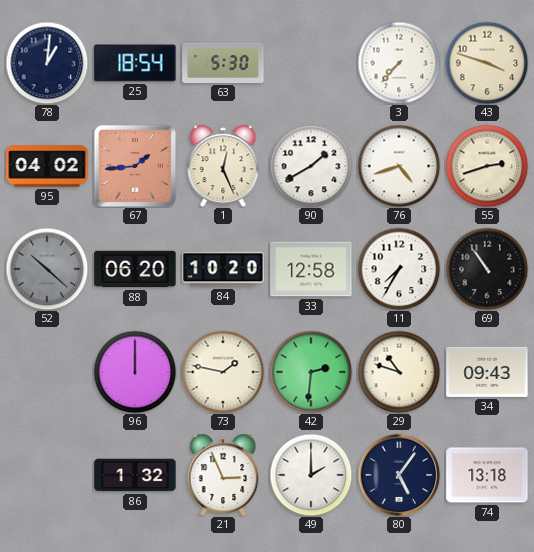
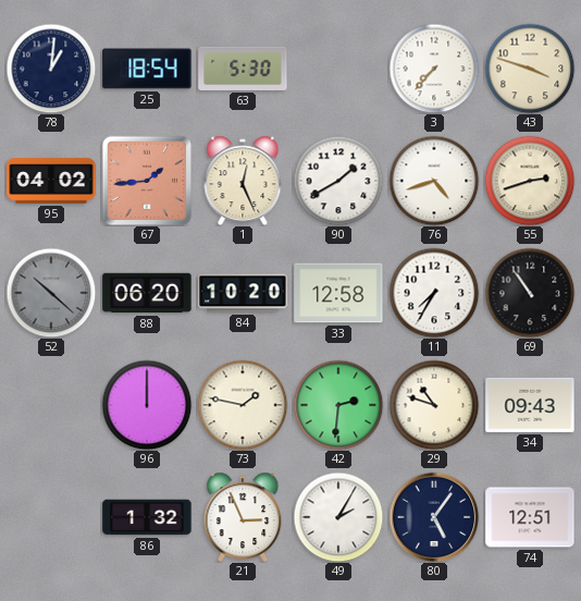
49: 2:00 -> 2:05 (338, 517)
74: 13:18 -> 12:51 (530, 517)
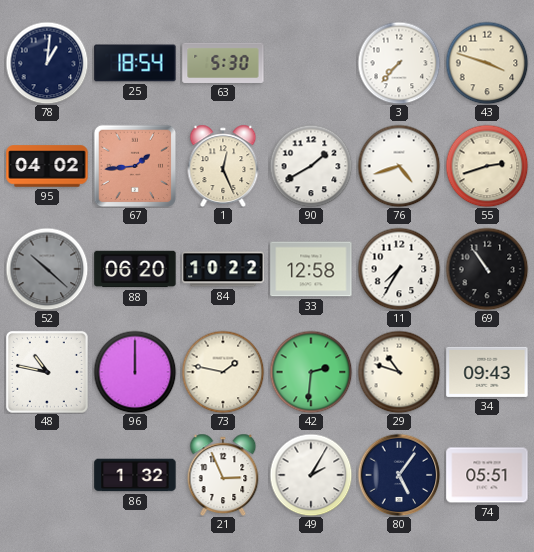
84: 10:20 -> 10:22 (223, 269)
48: none -> 10:47 (47, 372)
74: 12:51 -> 05:51 (487, 475)
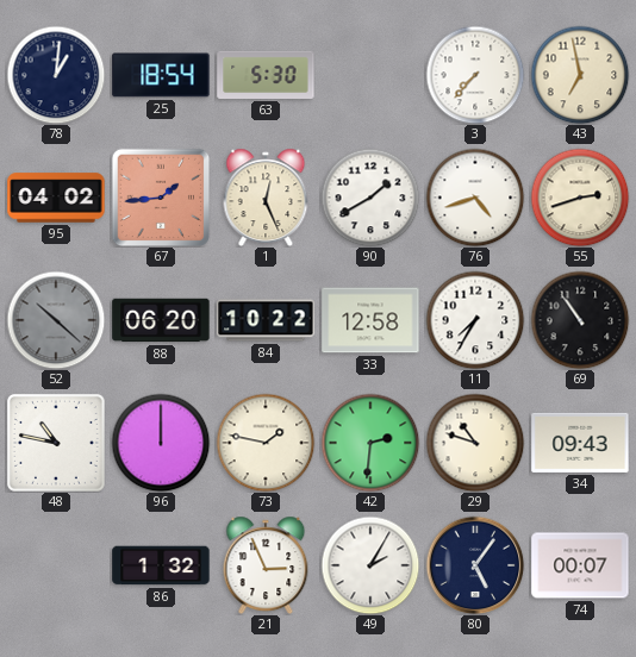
43: 3:48 -> 6:58 (580, 75)
74: 05:51 -> 00:07 (580, 565)
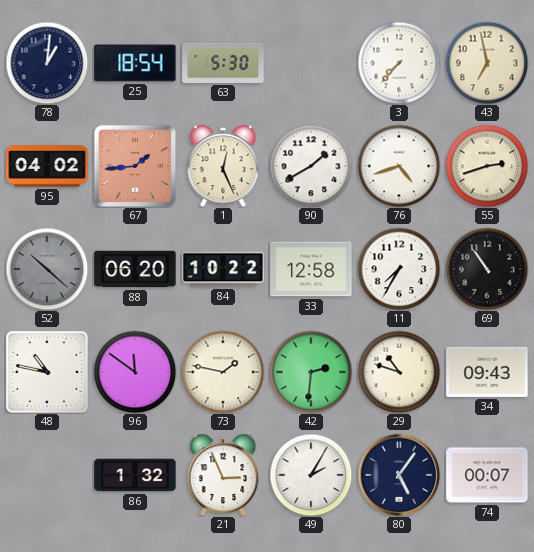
96: 12:00 -> 11:51 (135, 372)
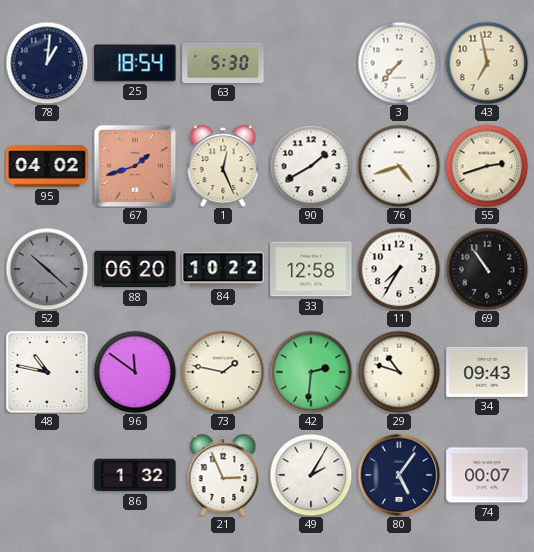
67: 1:44 -> 1:42 (135, 166)
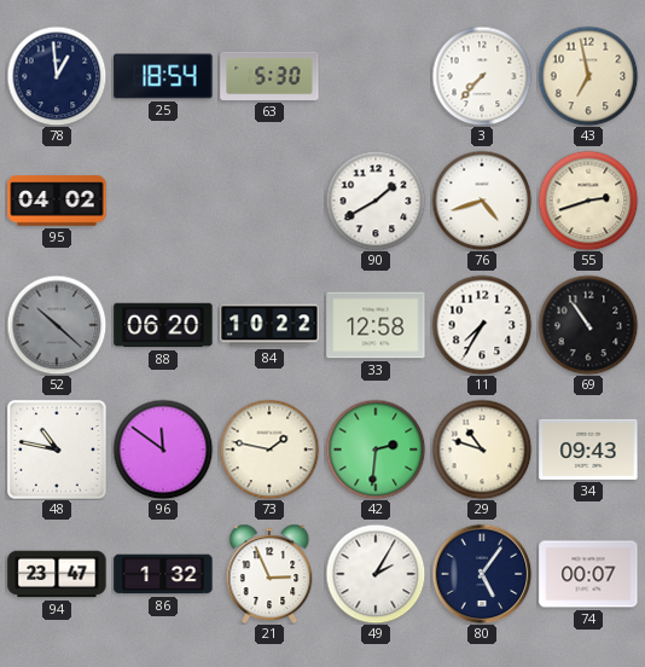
78: 1:01 -> 12:59 (57, 76)
67: 1:42 -> none (135, 166)
1: 12:26 -> none (223, 166)
94: none -> 23:47 (57, 574)
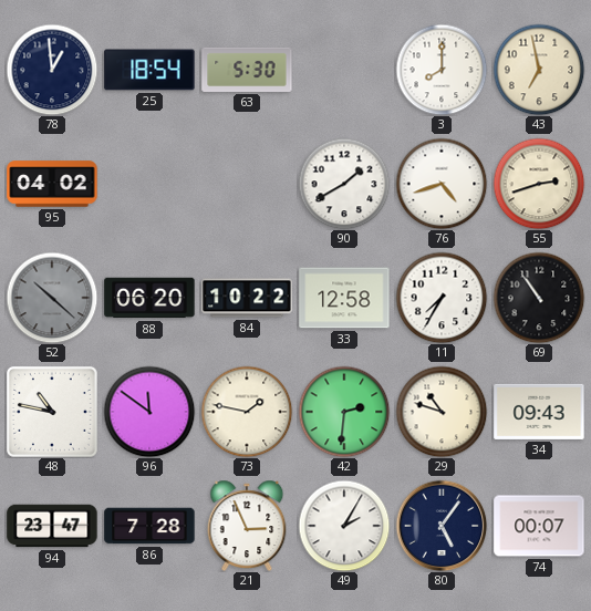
3: 7:37 -> 8:00 (442, 70)
86: 1:32 -> 7:28 (149, 526)
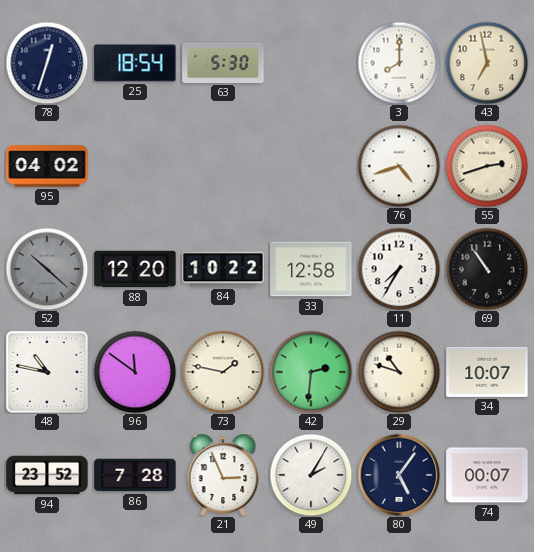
78: 12:59 -> 12:33 (47, 63)
90: 1:40 -> none (344, 184)
88: 06:20 -> 12:20 (135, 269)
34: 09:43 -> 10:07 (487, 372)
94: 23:47 -> 23:52 (47, 475)
